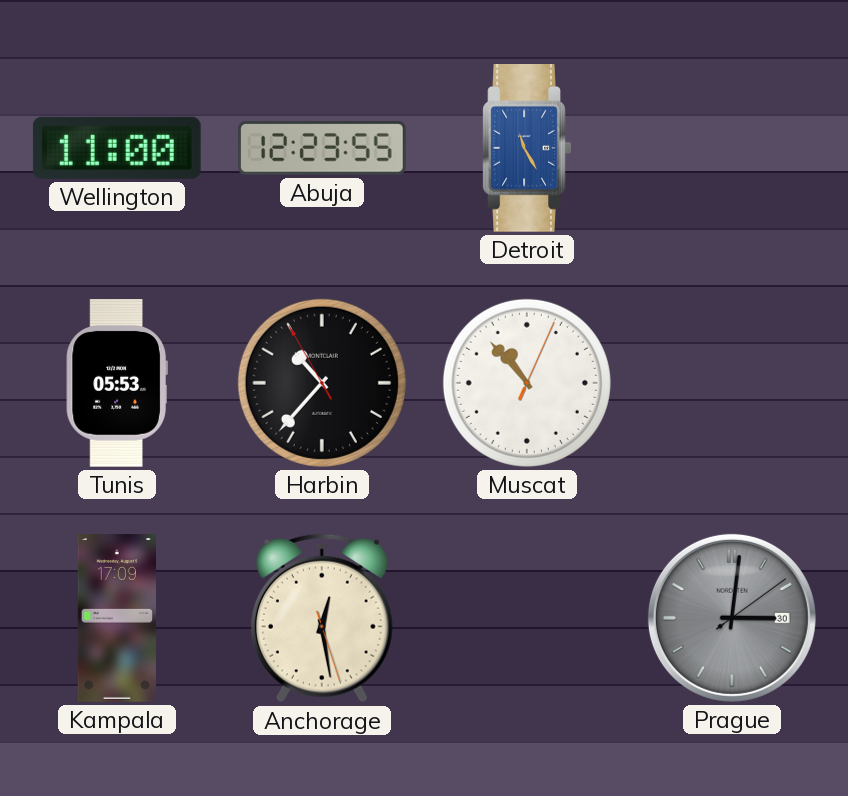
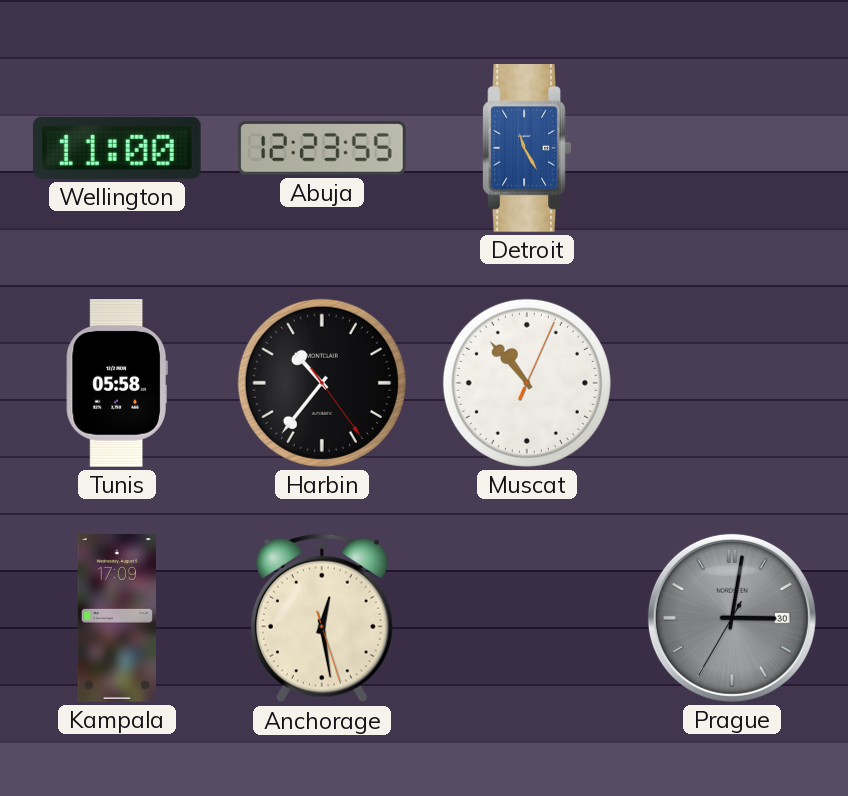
Tunis: 05:53 -> 05:58 (117, 384)
Harbin: 10:36:55 -> 10:36:24 (322, 383)
Prague: 3:01:09 -> 3:01:35 (732, 618)
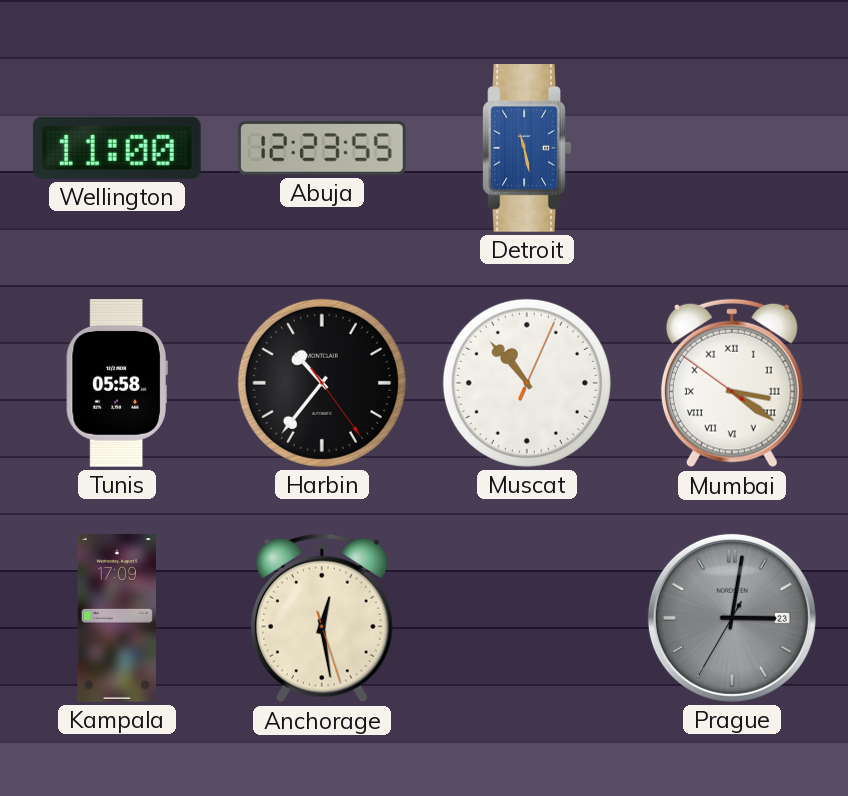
Detroit: 11:25 -> 11:28 (527, 149)
Mumbai: none -> 3:20 (732, 383)
Prague date: 30 -> 23 (732, 618)
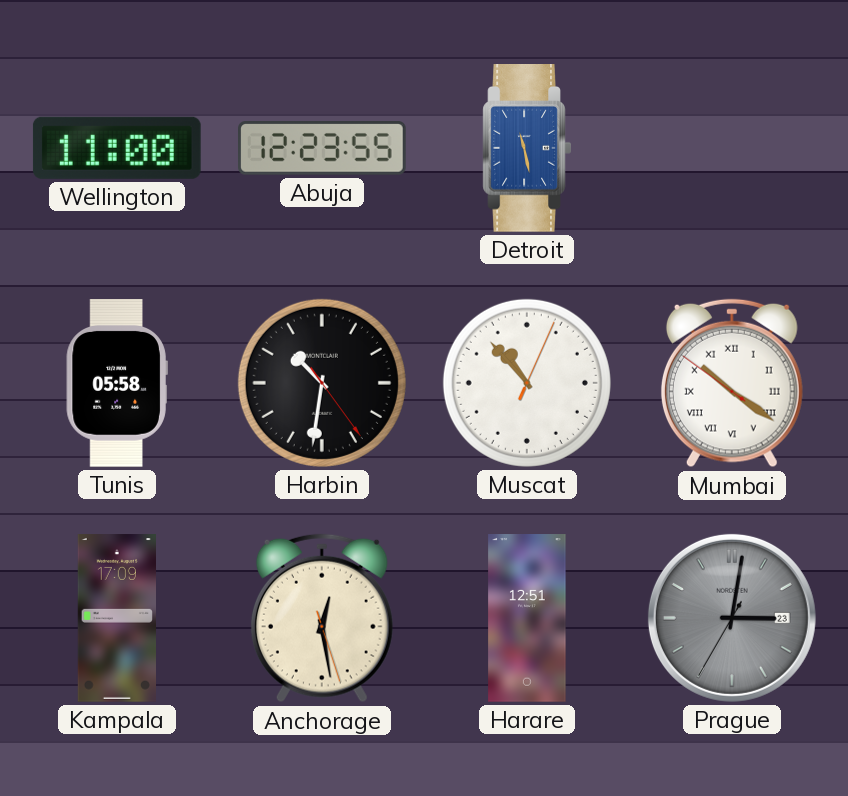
Harbin: 10:36 -> 10:31 (322, 383)
Mumbai: 3:20 -> 10:20 (732, 383)
Harare: none -> 12:51 (527, 618)
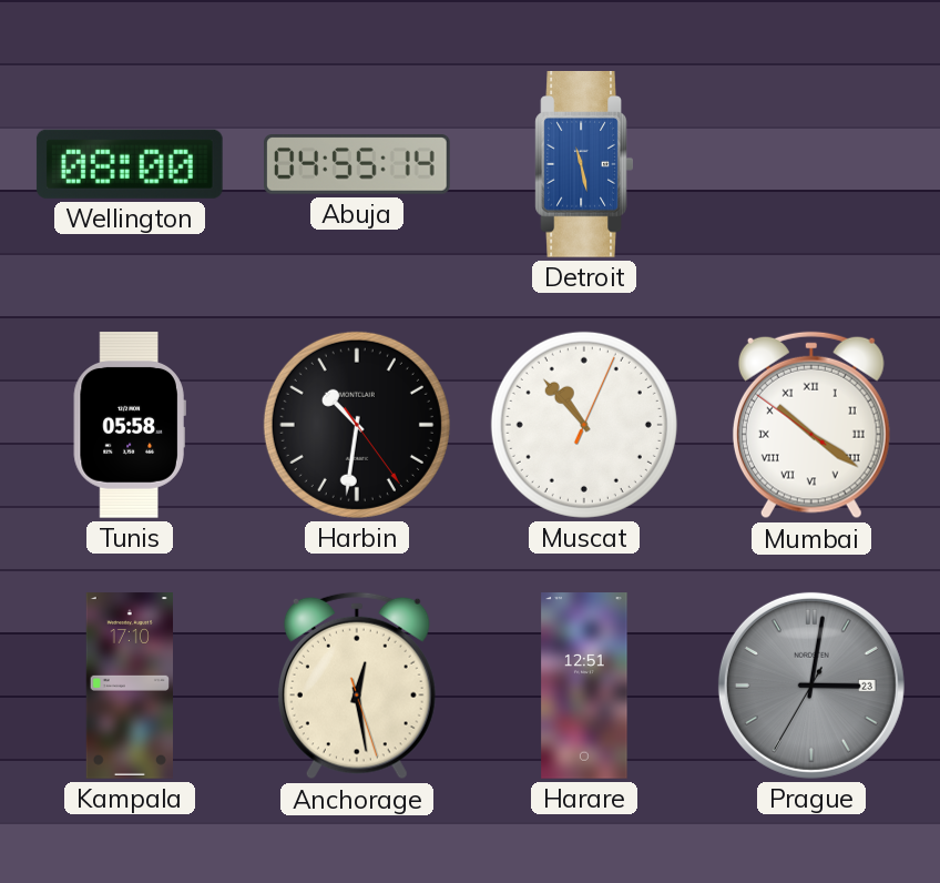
Wellington: 11:00 -> 08:00 (130, 164)
Abuja: 12:23 -> 04:55 (358, 165)
Kampala: 17:09 -> 17:10 (129, 686)
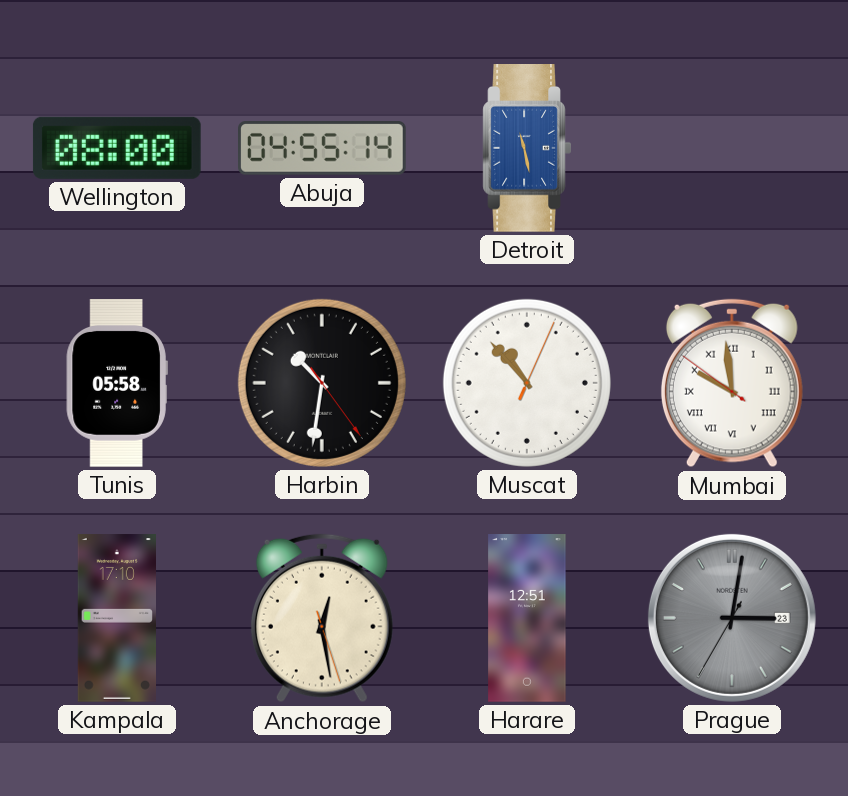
Mumbai: 10:20 -> 9:58 (732, 383)
